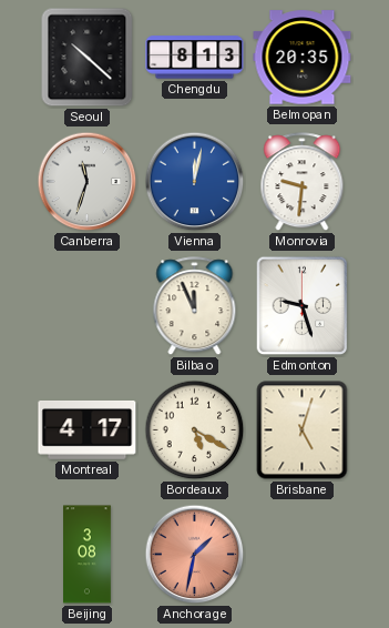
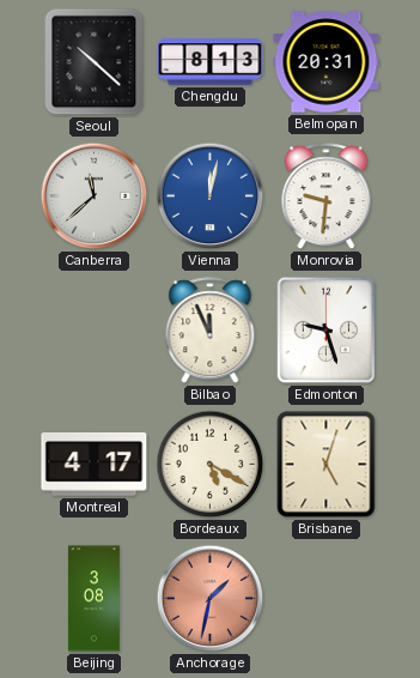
Belmopan: 20:35 -> 20:31 (327, 62)
Canberra: 11:33 -> 11:38 (95, 196)
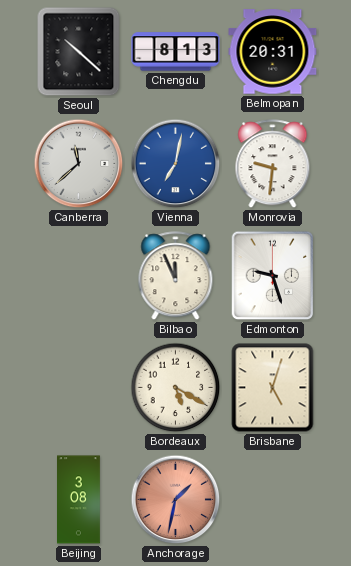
Vienna: 12:02 -> 7:02 (176, 164)
Montreal: 4:17 -> none (95, 464)
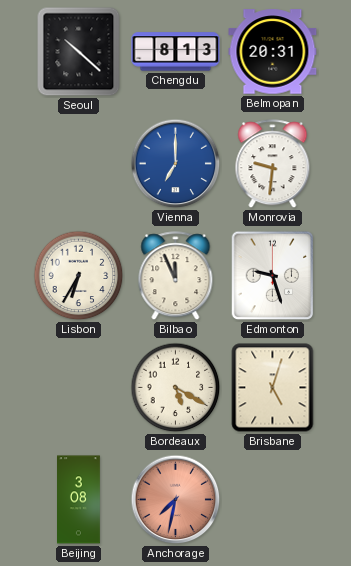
Canberra: 11:38 -> none (79, 164)
Vienna: 7:02 -> 7:00 (176, 164)
Lisbon: none -> 6:35 (79, 276)
Anchorage: 1:32 -> 7:32 (176, 500)
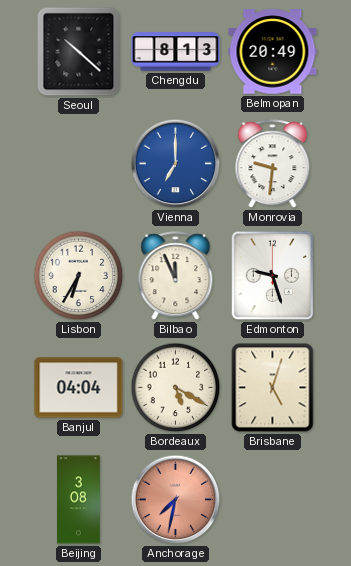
Belmopan: 20:31 -> 20:49 (273, 52)
Banjul: none -> 04:04 (79, 388)
